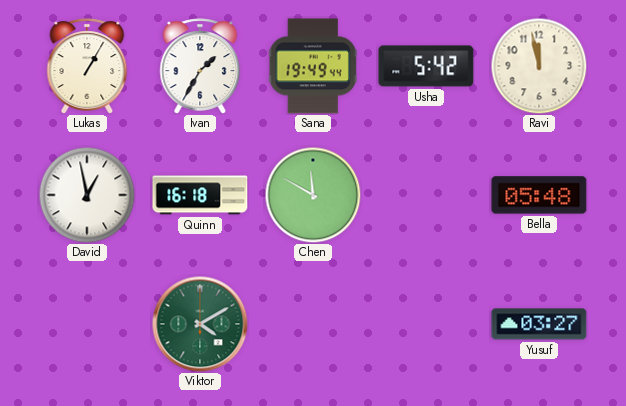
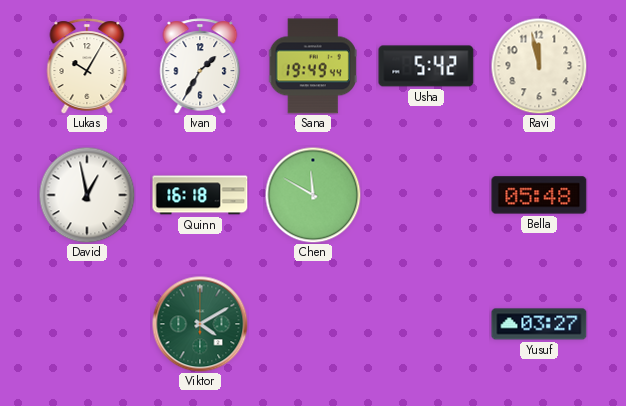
Lukas: 1:05 -> 10:05 (87, 66)
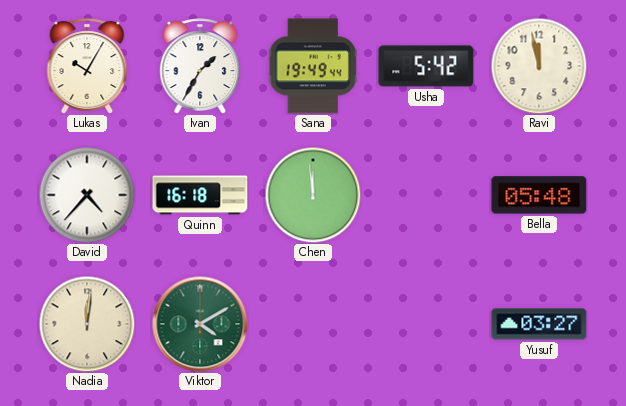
David: 12:58 -> 4:37 (87, 195)
Chen: 11:50 -> 11:59 (313, 195)
Nadia: none -> 12:01 (87, 324)
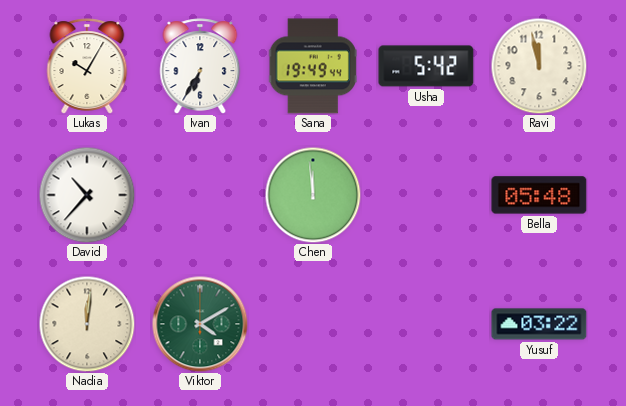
Ivan: 1:35 -> 6:35 (200, 66)
David: 4:37 -> 10:37 (87, 195)
Quinn: 16:18 -> none (200, 195)
Yusuf: 03:27 -> 03:22 (539, 324)
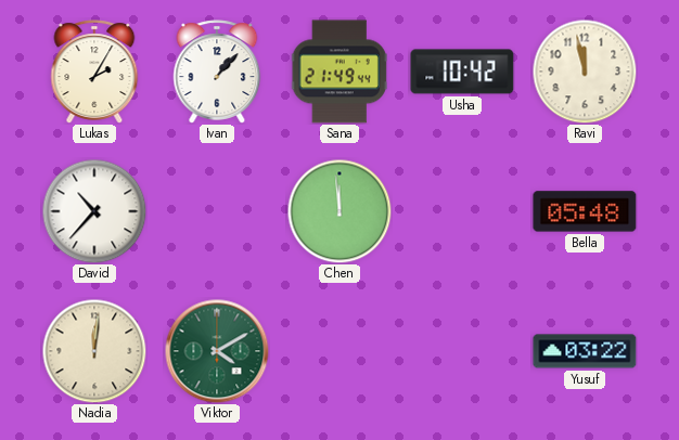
Lukas: 10:05 -> 2:05 (94, 72)
Ivan: 6:35 -> 1:07 (217, 72)
Sana: 19:49 -> 21:49 (339, 72)
Usha: 5:42 -> 10:42 (462, 72)
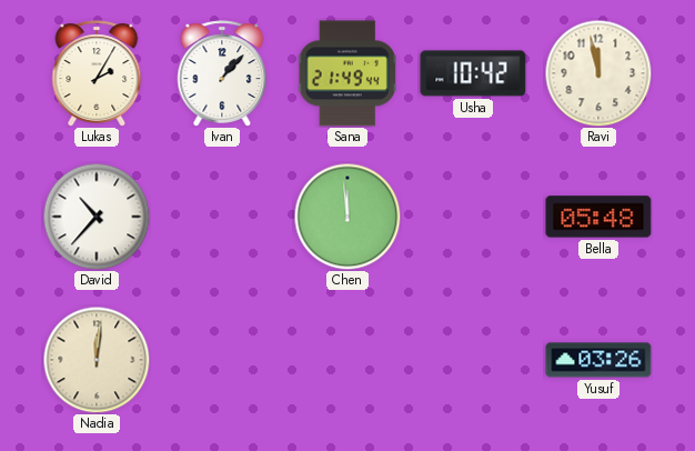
Viktor: 4:10 -> none (217, 351)
Yusuf: 03:22 -> 03:26 (598, 360)
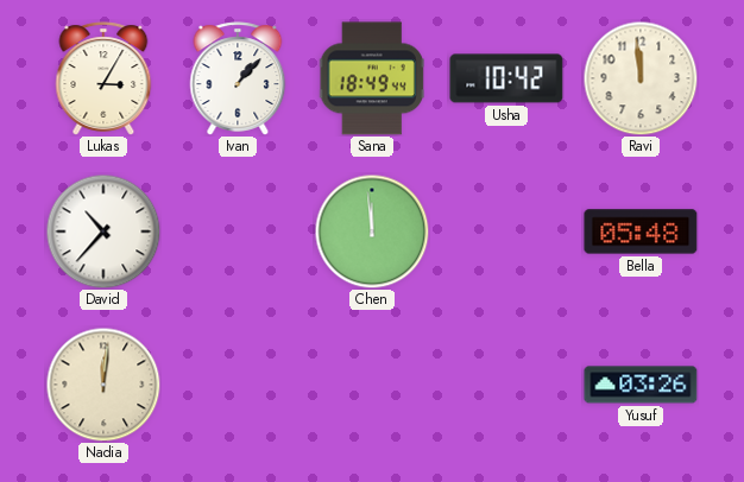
Lukas: 2:05 -> 3:05 (103, 78)
Sana: 21:49 -> 18:49 (372, 78)
Ravi: 11:58 -> 11:59 (641, 78)
